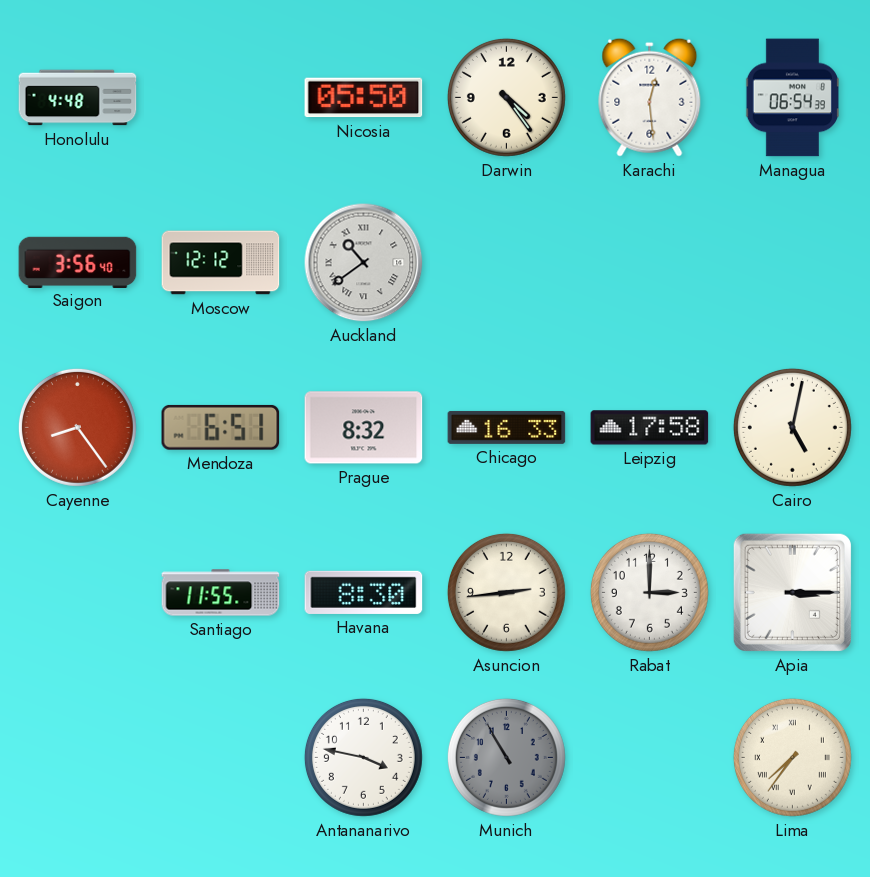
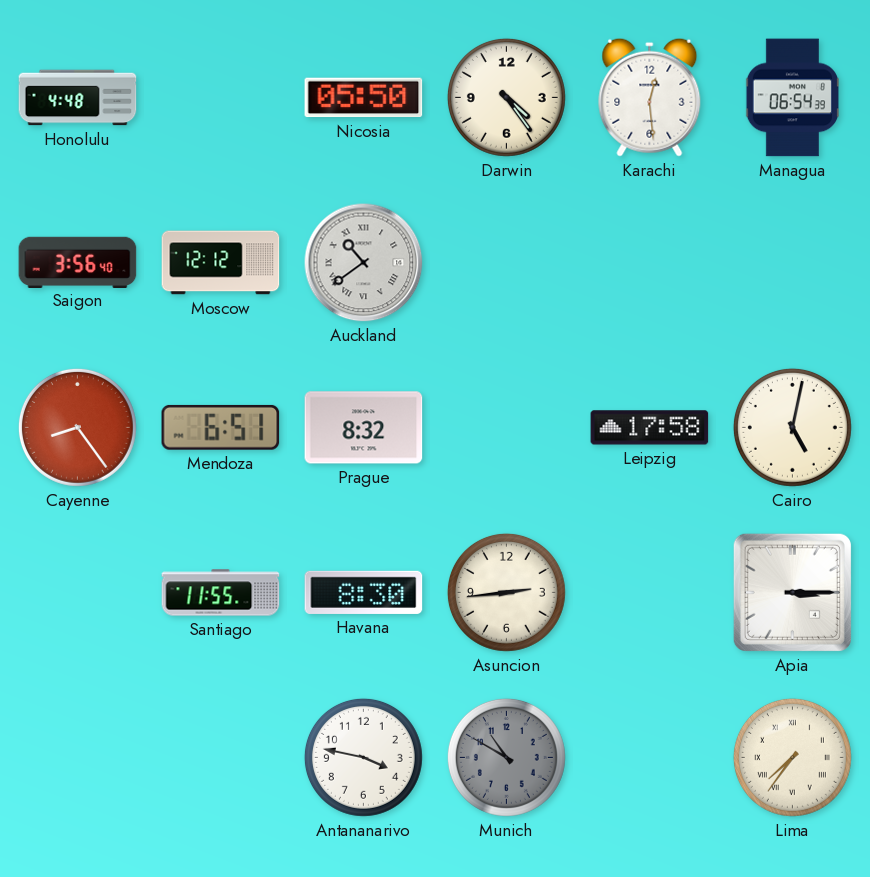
Chicago: 16:33 -> none (507, 427)
Rabat: 3:00 -> none (649, 592)
Munich: 10:55 -> 10:50 (506, 757)
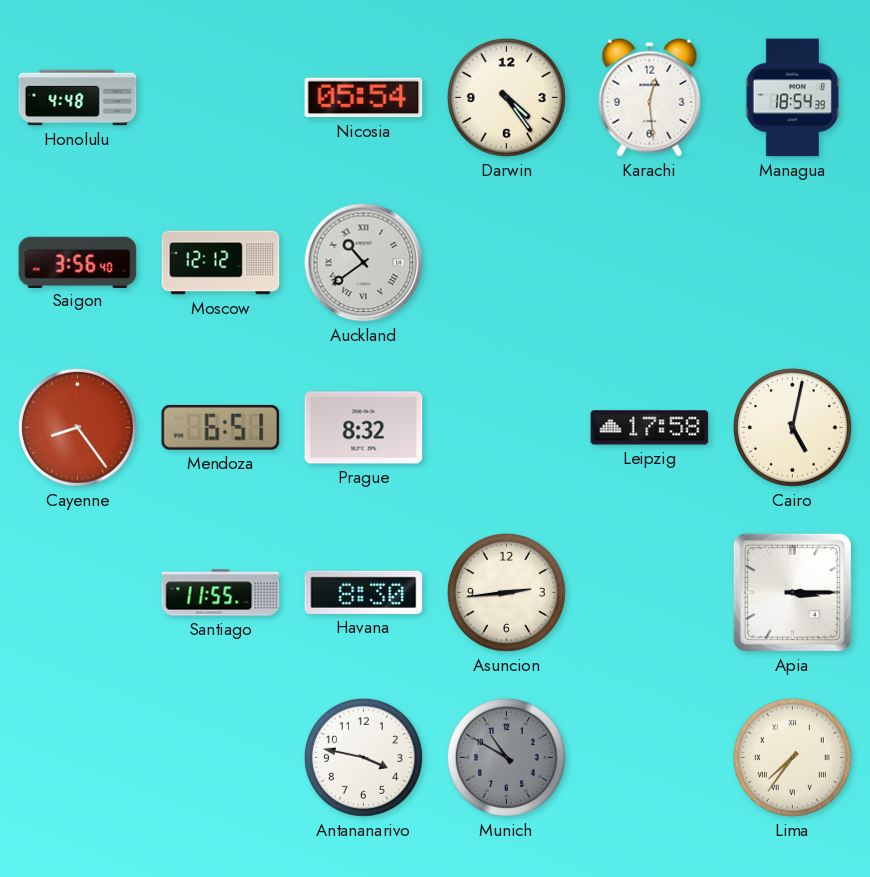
Nicosia: 05:50 -> 05:54 (364, 98)
Managua: 06:54 -> 18:54 (792, 98)
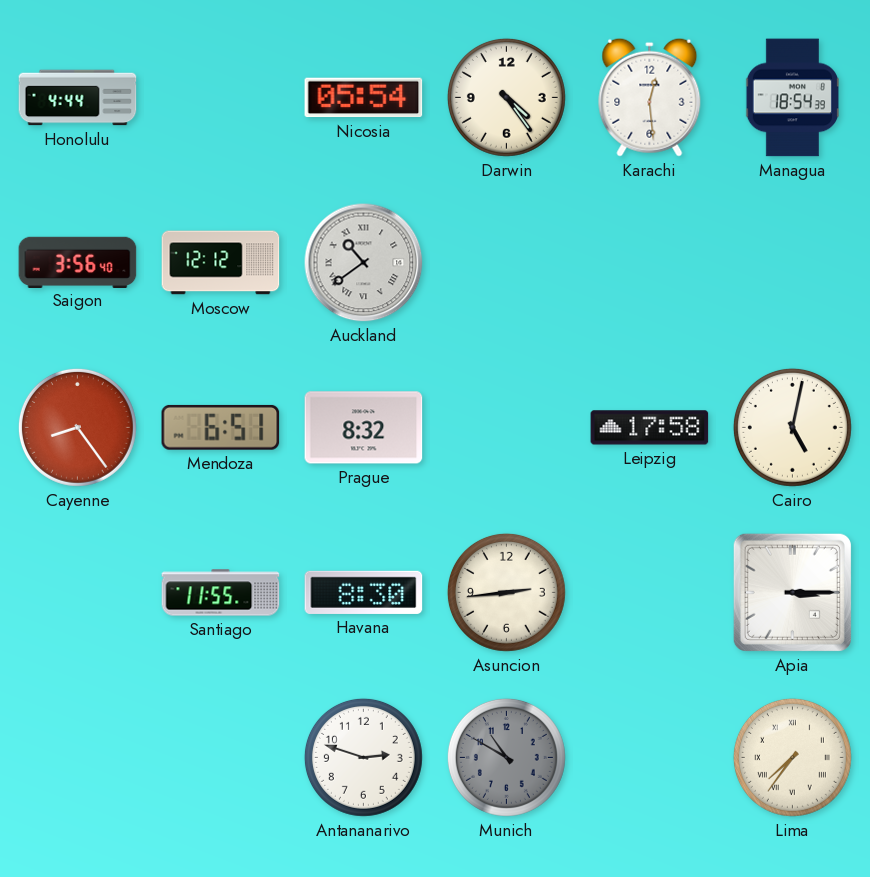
Honolulu: 4:48 -> 4:44 (78, 98)
Antananarivo: 3:47 -> 2:48 (363, 757)
